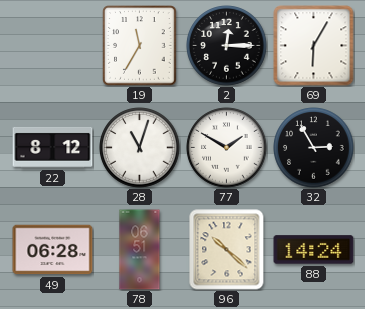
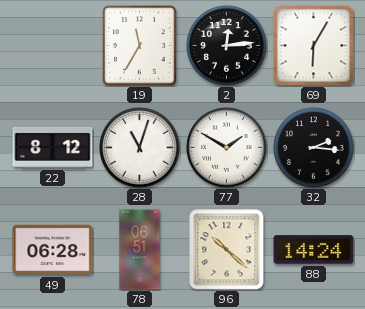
2: 12:15 -> 12:14 (227, 46)
32: 2:55 -> 2:16 (314, 148)
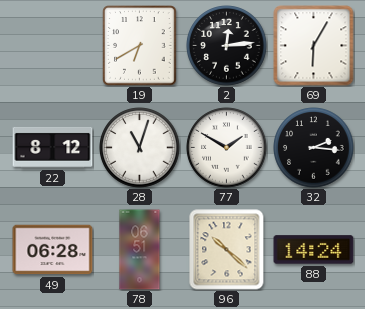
19: 11:35 -> 6:40 (140, 46)
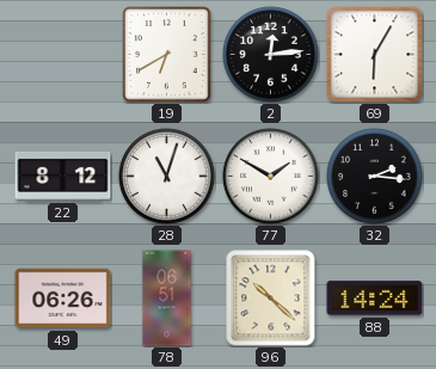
49: 06:28 -> 06:26 (63, 299)
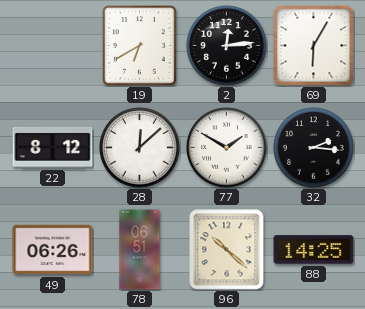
28: 11:03 -> 12:08 (140, 148)
88: 14:24 -> 14:25 (314, 250)
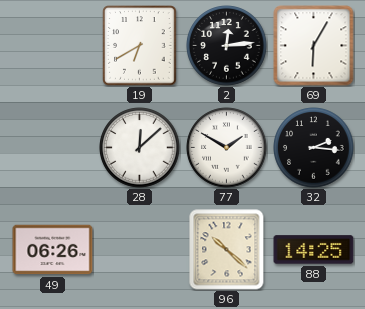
22: 8:12 -> none (53, 147)
78: 06:51 -> none (140, 250)
